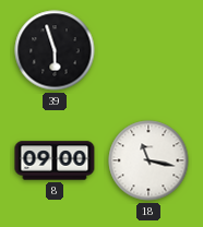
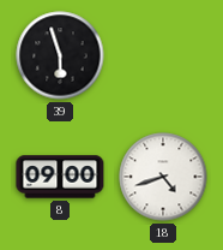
18: 11:17 -> 4:42 (163, 177)
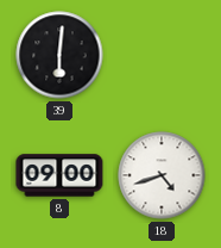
39: 5:57 -> 6:01 (59, 55)
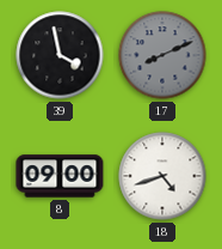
39: 6:01 -> 3:58 (60, 55)
17: none -> 8:11 (162, 55)
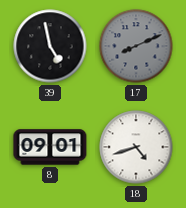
39: 3:58 -> 4:58 (50, 46)
8: 09:00 -> 09:01 (50, 147)
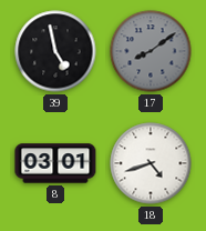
17: 8:11 -> 8:09 (151, 51)
8: 09:01 -> 03:01 (55, 163)
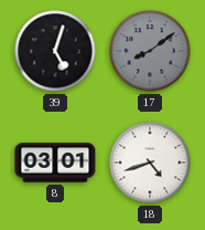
39: 4:58 -> 5:03 (55, 51)
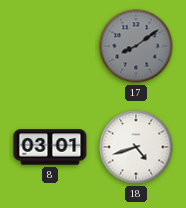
39: 5:03 -> none (55, 51)
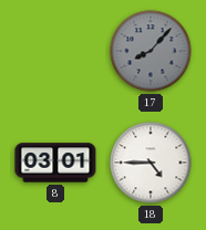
17: 8:09 -> 8:07 (151, 51)
18: 4:42 -> 4:45 (151, 163)
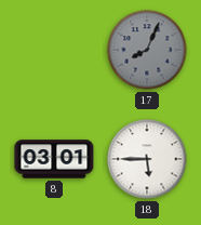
17: 8:07 -> 8:04 (147, 50)
18: 4:45 -> 5:45 (147, 159)
